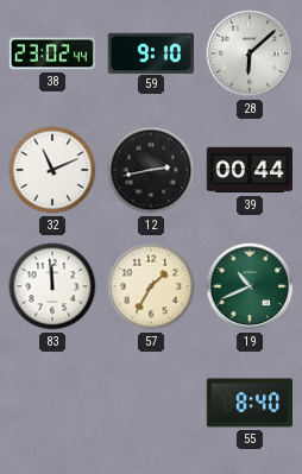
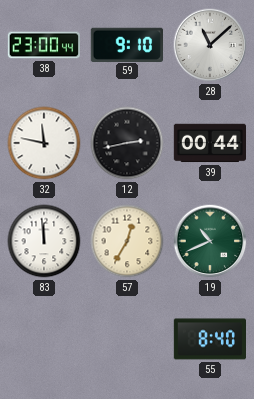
38: 23:02 -> 23:00 (43, 45)
28: 6:08 -> 11:08 (210, 45)
32: 11:11 -> 11:47 (44, 143)
57: 1:35 -> 12:35 (127, 241)
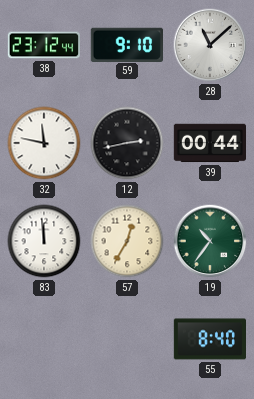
38: 23:00 -> 23:12 (43, 45)
19: 10:41 -> 10:36 (210, 241)
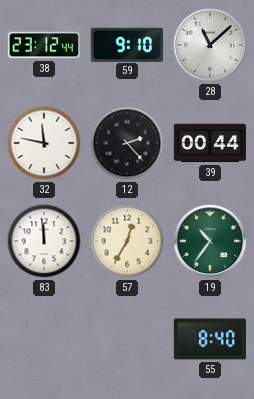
12: 2:43 -> 2:23 (127, 143)
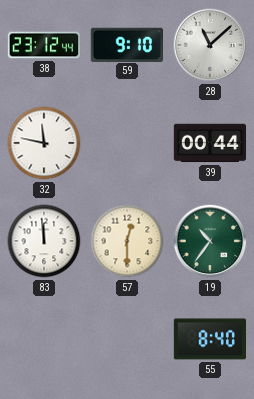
12: 2:23 -> none (127, 143)
57: 12:35 -> 12:30 (127, 241)
